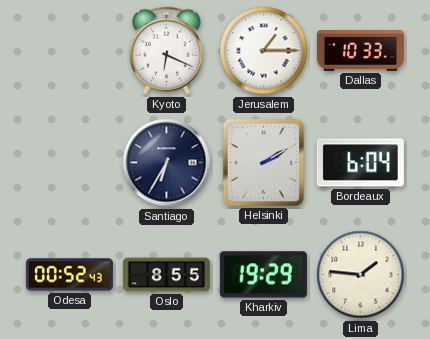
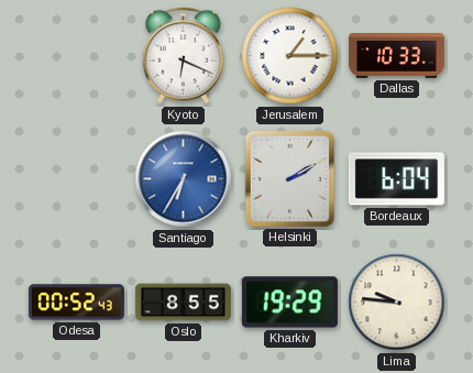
Santiago dial: navy -> blue (184, 179)
Lima: 1:46 -> 9:46 (397, 303)
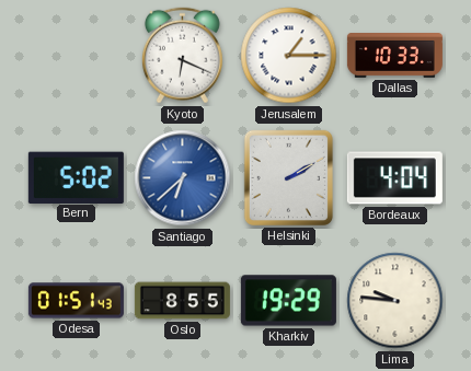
Bern: none -> 5:02 (76, 177)
Santiago: 6:35 -> 6:38 (183, 178)
Bordeaux: 6:04 -> 4:04 (394, 178)
Odesa: 00:52 -> 01:51 (76, 301)
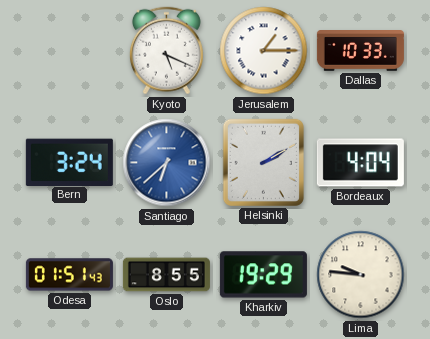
Kyoto: 6:19 -> 5:19 (166, 51)
Bern: 5:02 -> 3:24 (69, 162)
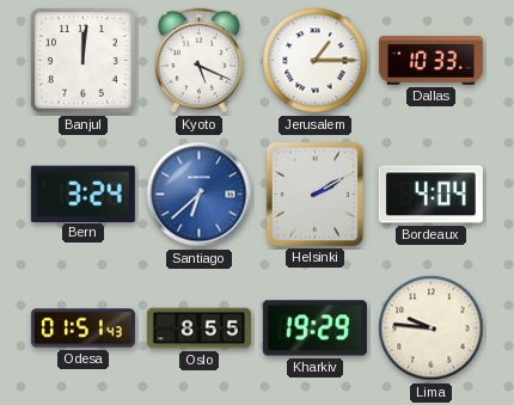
Banjul: none -> 12:01 (84, 61)
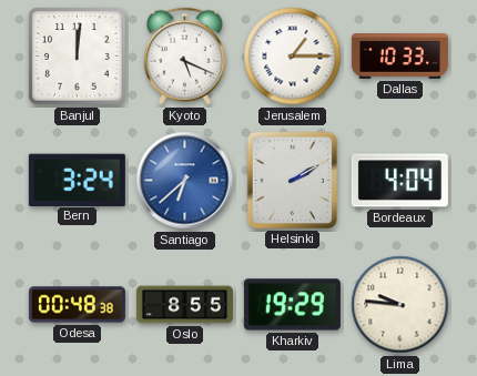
Odesa: 01:51 -> 00:48 (77, 305)
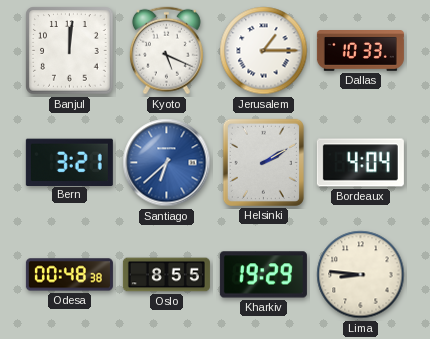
Bern: 3:24 -> 3:21 (69, 162)
Lima: 9:46 -> 8:46 (361, 275)
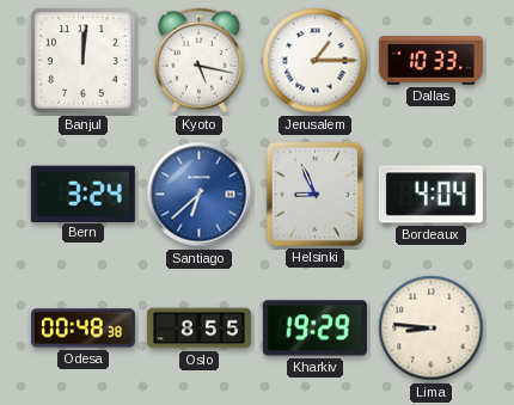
Kyoto: 5:19 -> 5:17 (198, 61)
Bern: 3:21 -> 3:24 (82, 194)
Helsinki: 2:10 -> 8:56 (314, 194)
